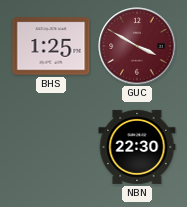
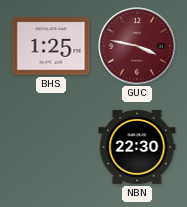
GUC: 3:50 -> 3:47 (137, 46)
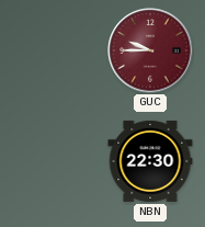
BHS: 1:25 -> none (51, 46)
GUC: 3:47 -> 9:45 (150, 50)
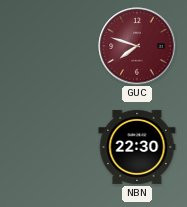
GUC: 9:45 -> 7:48 (137, 46)
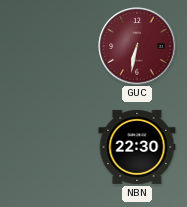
GUC: 7:48 -> 6:32 (137, 46)
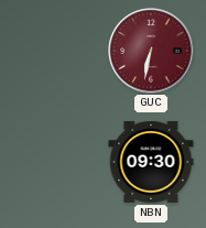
NBN: 22:30 -> 09:30 (151, 162)
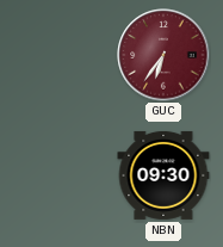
GUC: 6:32 -> 6:36 (163, 55)
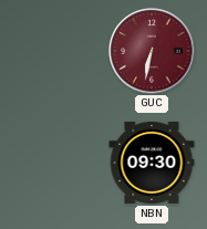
GUC: 6:36 -> 6:32 (152, 51)
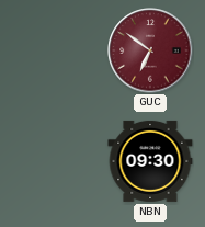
GUC: 6:32 -> 6:51 (150, 50)
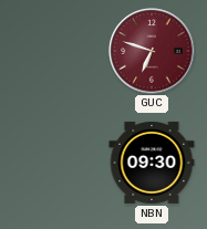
GUC: 6:51 -> 6:48 (152, 51)
